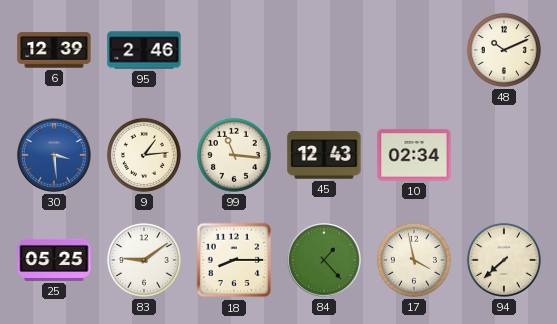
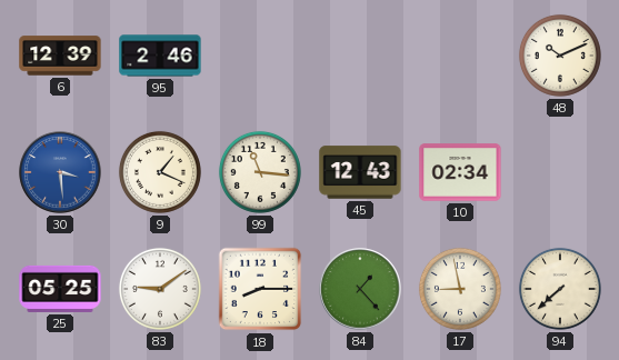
9: 1:14 -> 1:19 (160, 172)
17: 3:58 -> 8:58 (460, 289)
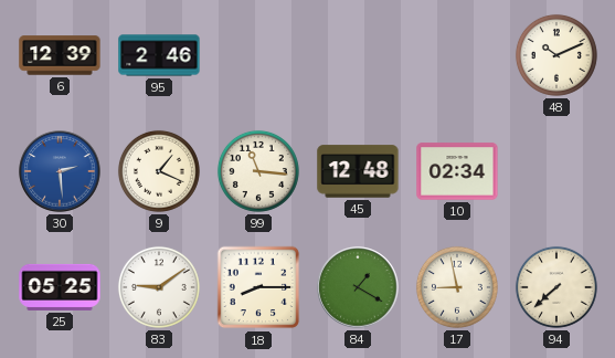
30: 3:29 -> 2:29 (60, 171)
45: 12:43 -> 12:48 (358, 171)
84: 1:23 -> 1:20 (358, 287)
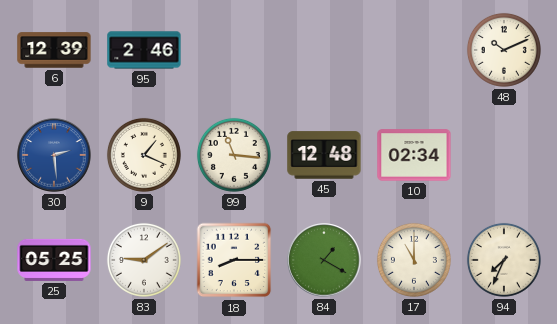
17: 8:58 -> 11:00 (414, 260)
94: 7:38 -> 7:34 (504, 260)
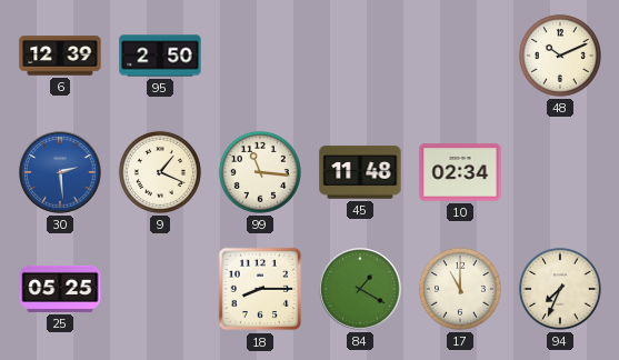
95: 2:46 -> 2:50 (160, 56)
45: 12:48 -> 11:48 (360, 172)
83: 9:09 -> none (144, 260)
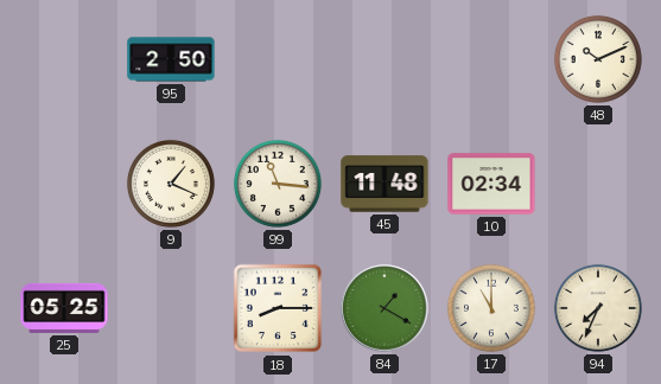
6: 12:39 -> none (60, 56)
30: 2:29 -> none (60, 172)
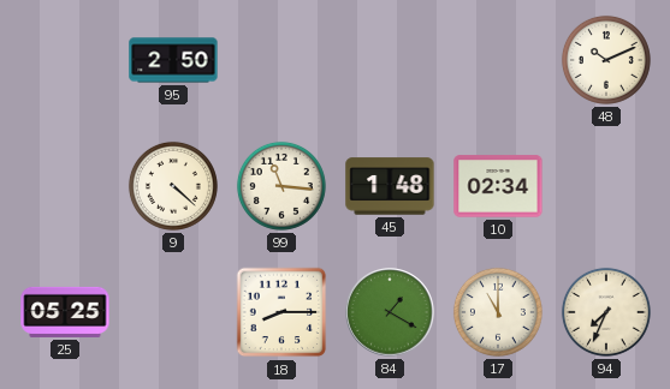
9: 1:19 -> 4:22 (173, 186)
45: 11:48 -> 1:48 (390, 186)
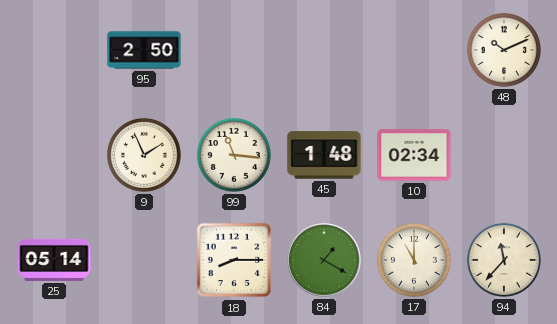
9: 4:22 -> 1:56 (144, 155)
25: 05:25 -> 05:14 (54, 260)
94: 7:34 -> 11:37 (504, 260)
